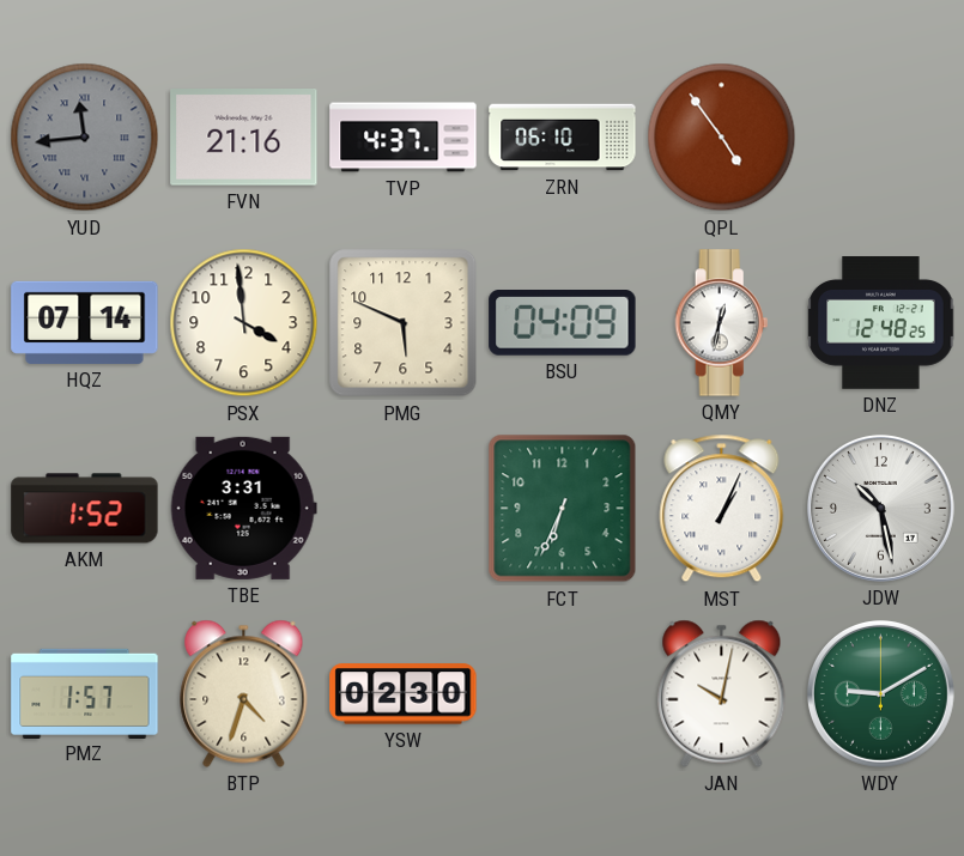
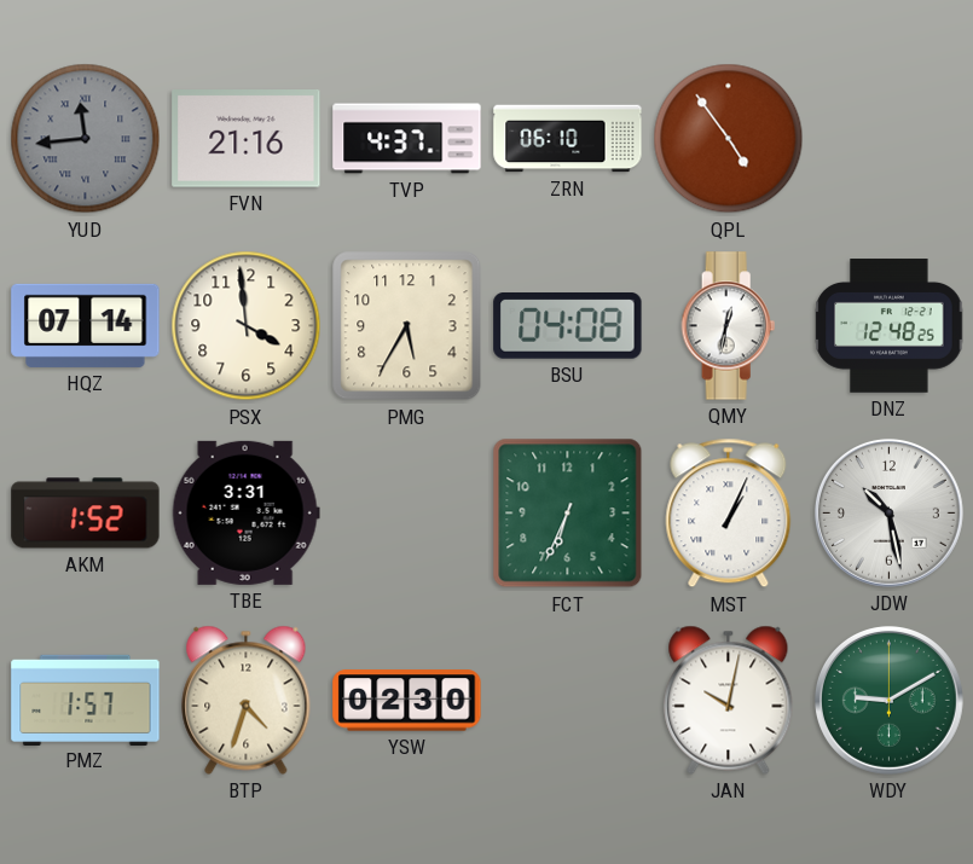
PMG: 5:49 -> 5:35 (407, 326)
BSU: 04:09 -> 04:08 (568, 326)
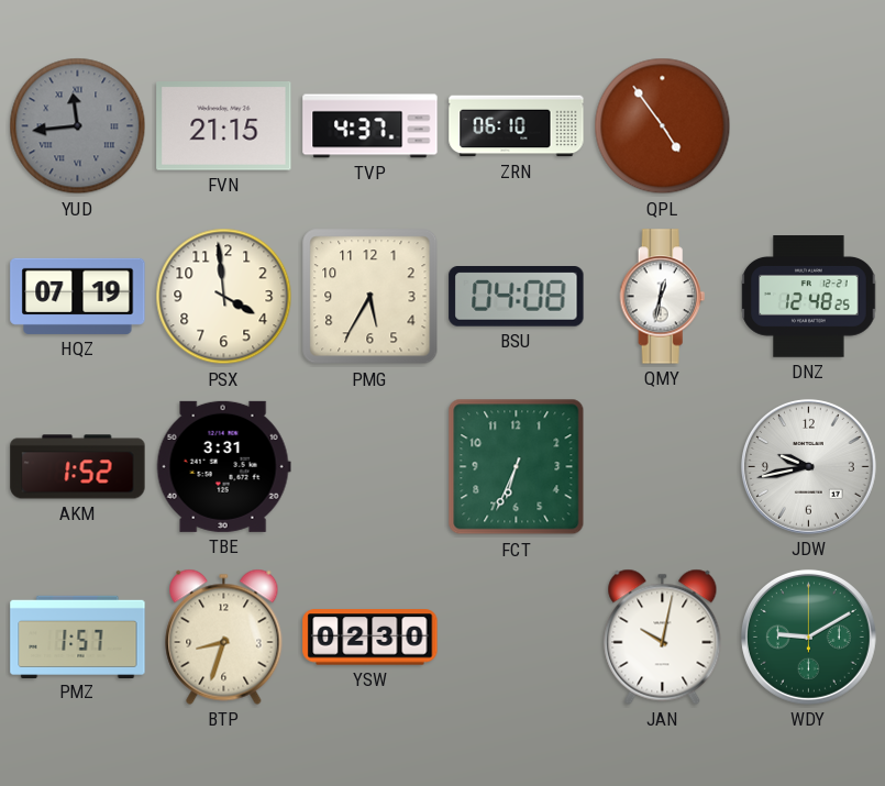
FVN: 21:16 -> 21:15 (224, 126)
HQZ: 07:14 -> 07:19 (78, 296)
MST: 1:04 -> none (729, 514)
JDW: 10:28 -> 9:43 (808, 466)
BTP: 4:33 -> 8:33 (224, 636)
